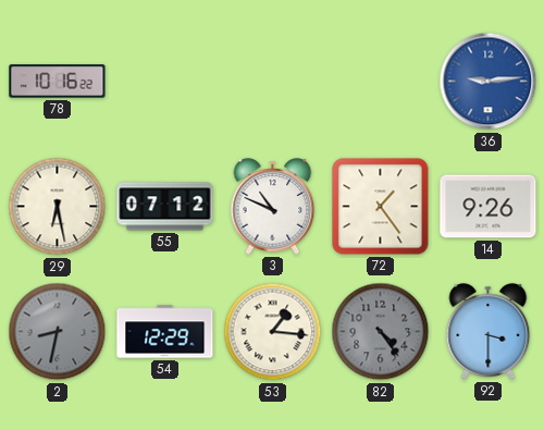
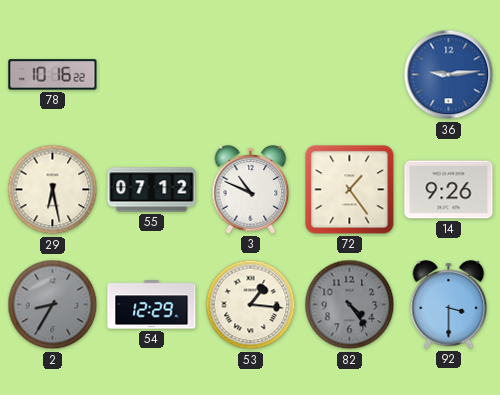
2: 8:32 -> 8:35 (53, 305)
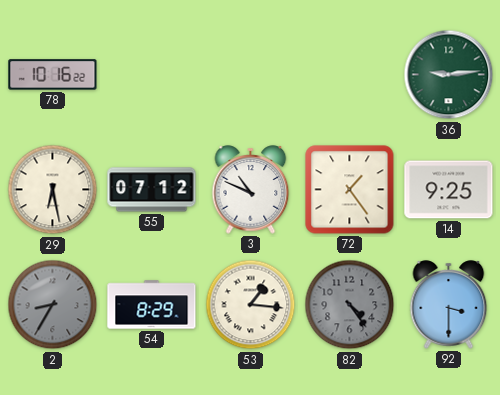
36 dial: blue -> green (449, 75)
14: 9:26 -> 9:25 (449, 190)
54: 12:29 -> 8:29 (152, 305)
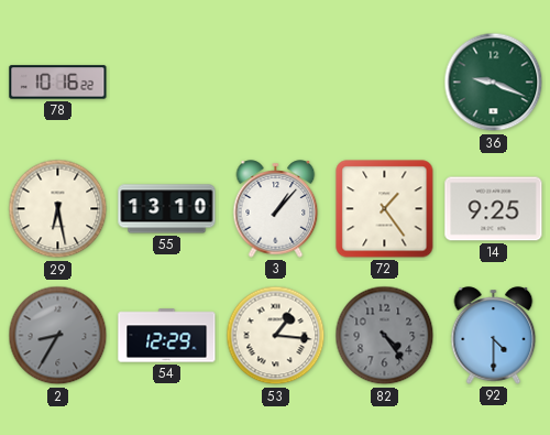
36: 9:14 -> 9:19 (494, 83)
55: 07:12 -> 13:10 (167, 209)
3: 10:49 -> 1:07 (276, 209)
54: 8:29 -> 12:29 (167, 336)
92: 3:30 -> 4:30 (494, 336)
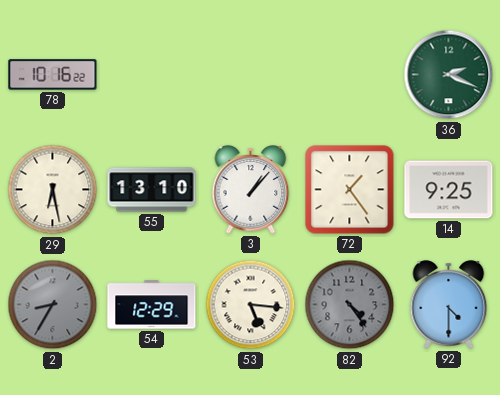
36: 9:19 -> 2:19 (449, 75)
53: 1:16 -> 5:16 (251, 305)
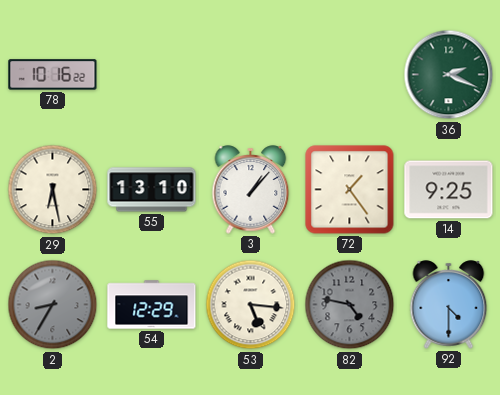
82: 4:24 -> 4:47 (350, 305)
